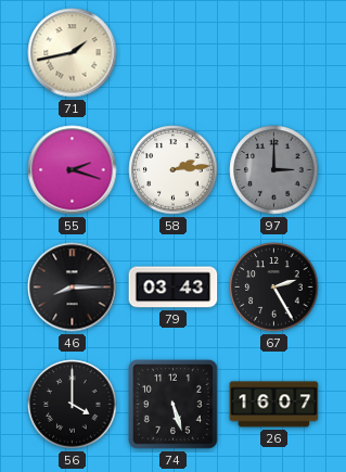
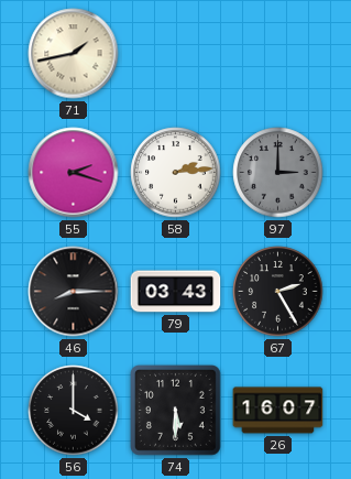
74: 5:27 -> 5:30 (176, 411)
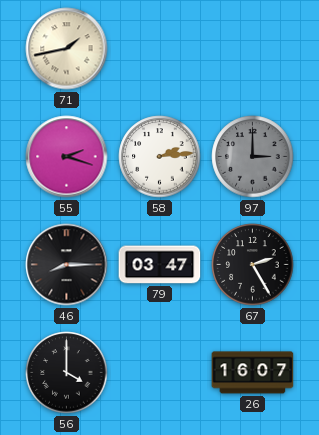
79: 03:43 -> 03:47 (160, 265)
74: 5:30 -> none (176, 411)
